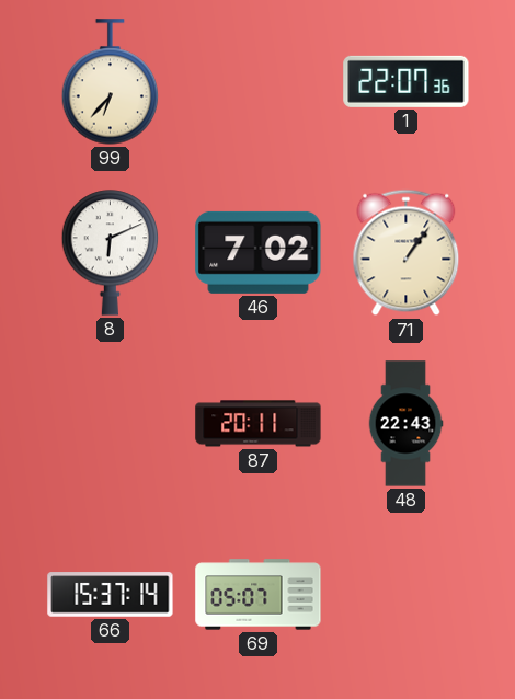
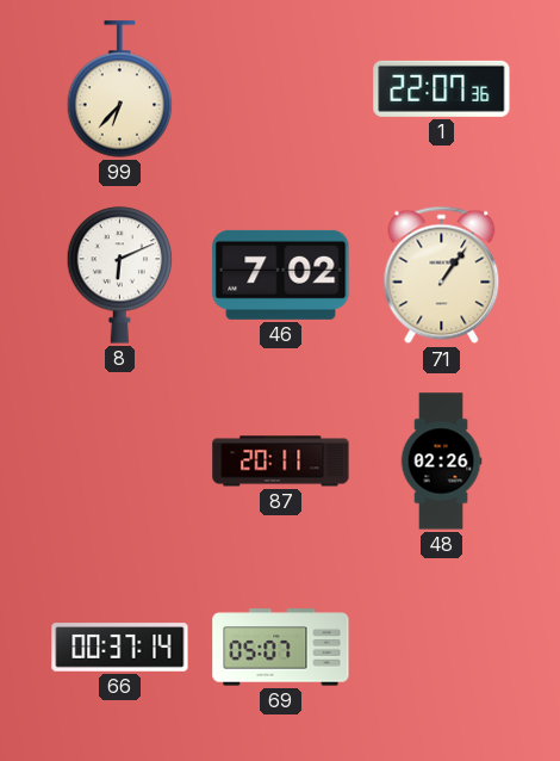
48: 22:43 -> 02:26 (441, 462)
66: 15:37 -> 00:37 (120, 648)
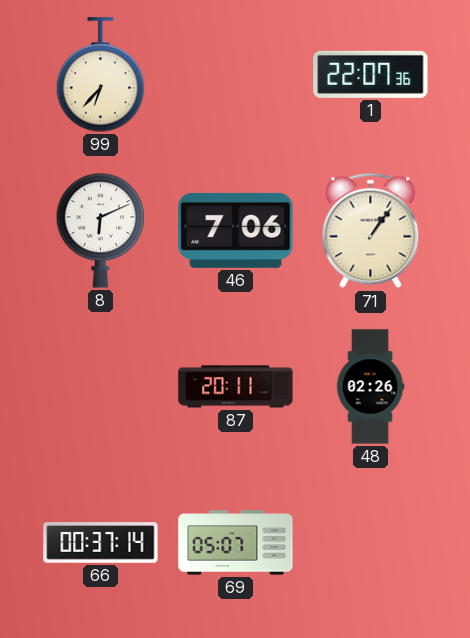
46: 7:02 -> 7:06 (236, 230)
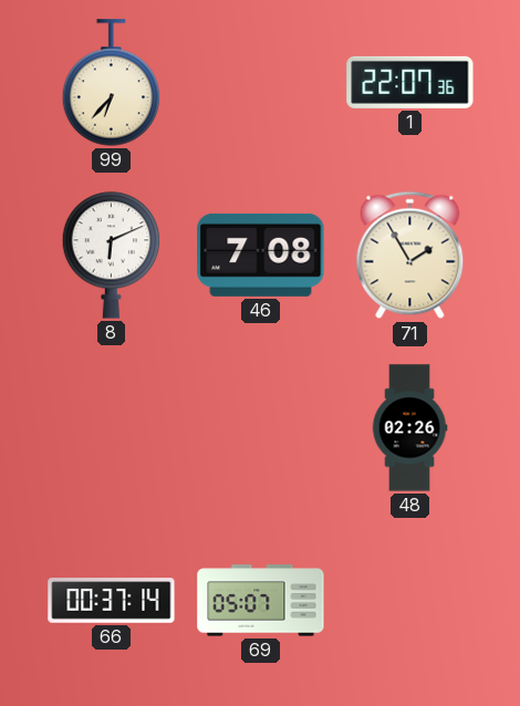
46: 7:06 -> 7:08 (261, 255)
71: 1:06 -> 1:55 (410, 256)
87: 20:11 -> none (236, 387)
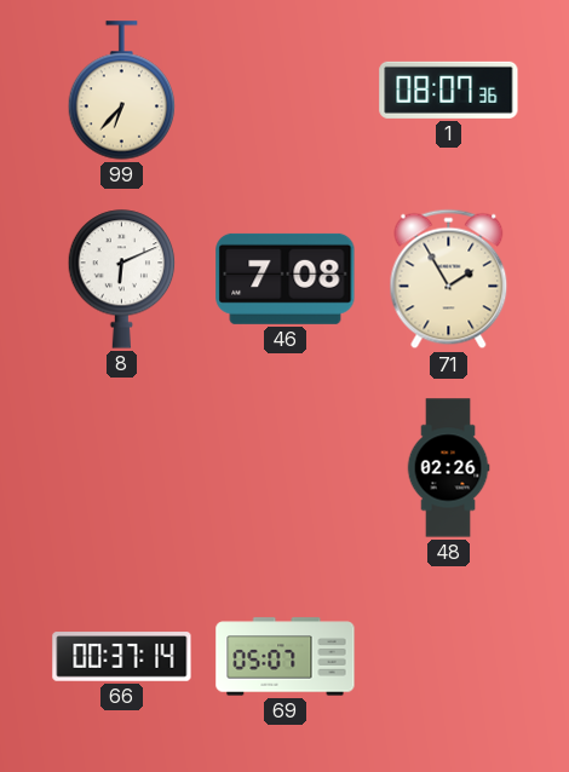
1: 22:07 -> 08:07 (449, 90)
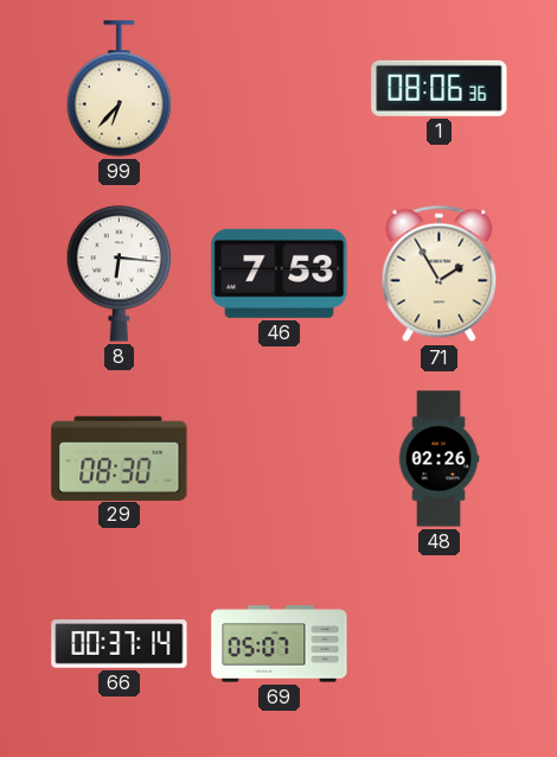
1: 08:07 -> 08:06 (440, 88)
8: 6:11 -> 6:16 (120, 274)
46: 7:08 -> 7:53 (280, 273)
29: none -> 08:30 (120, 458)
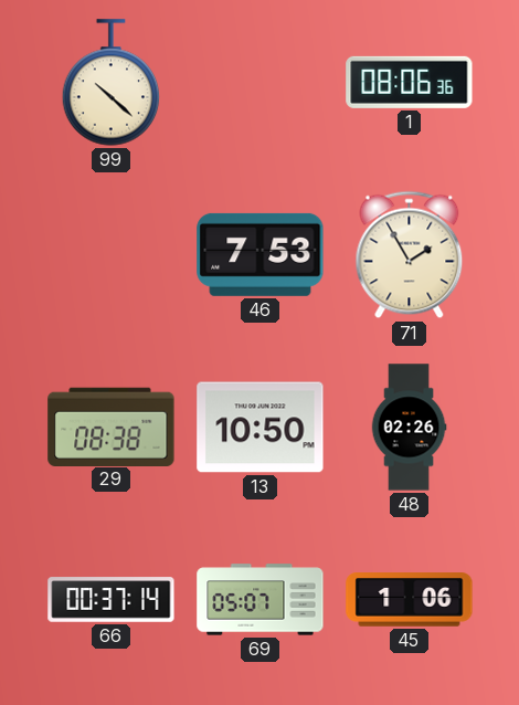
99: 6:37 -> 10:22 (112, 83)
8: 6:16 -> none (120, 274)
29: 08:30 -> 08:38 (112, 427)
13: none -> 10:50 (261, 428)
45: none -> 1:06 (410, 600)
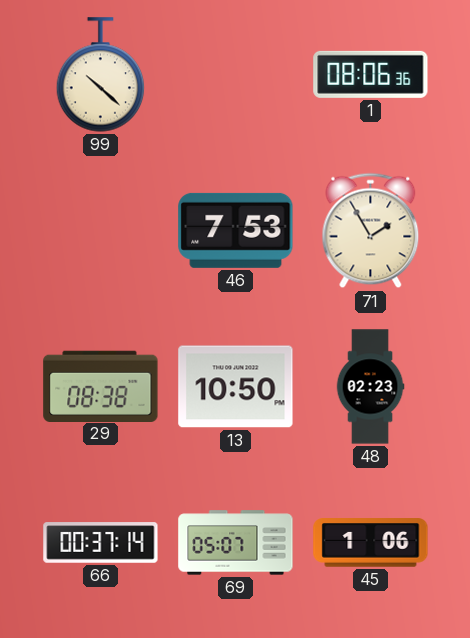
48: 02:26 -> 02:23 (370, 387)
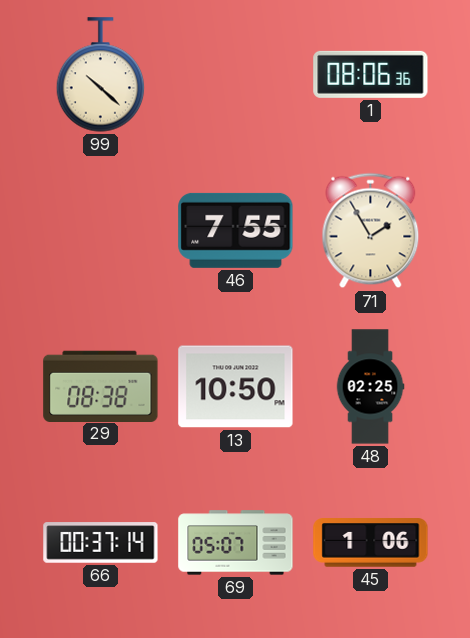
46: 7:53 -> 7:55 (236, 230)
48: 02:23 -> 02:25 (370, 387)
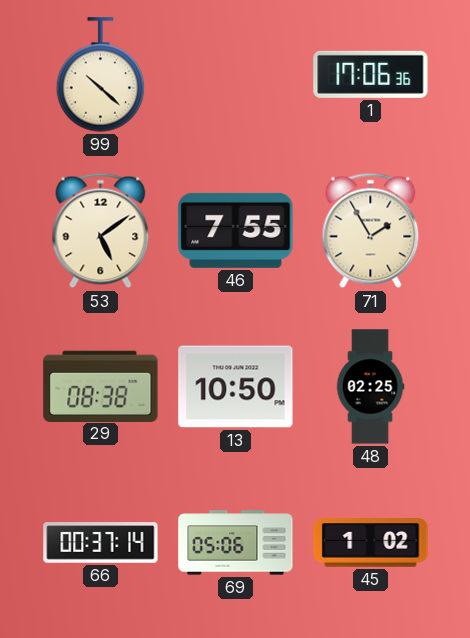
1: 08:06 -> 17:06 (371, 74)
53: none -> 5:09 (101, 231)
69: 05:07 -> 05:06 (236, 543)
45: 1:06 -> 1:02 (371, 543)
